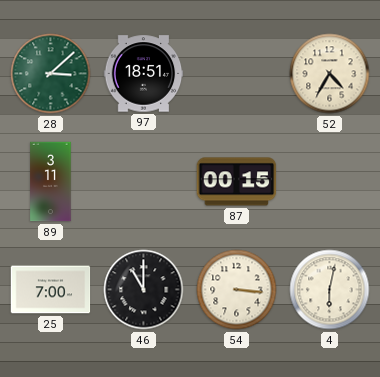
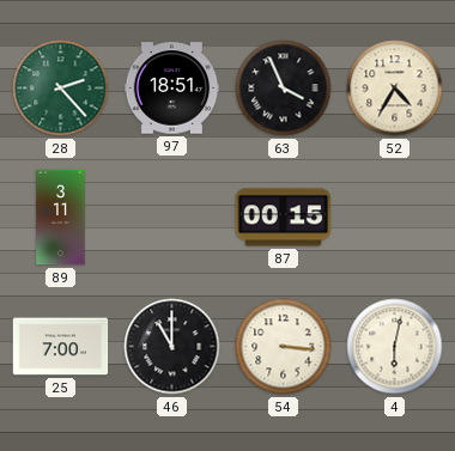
28: 3:08 -> 2:23 (61, 89)
63: none -> 3:56 (284, 89)
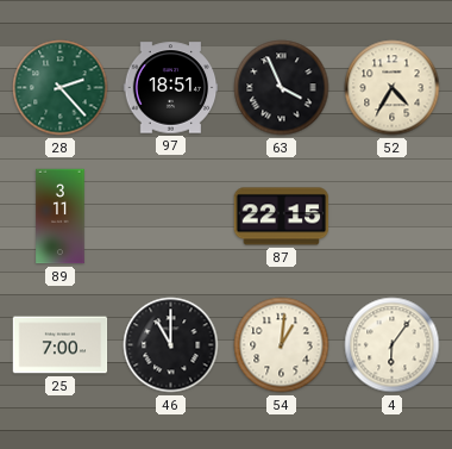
87: 00:15 -> 22:15 (282, 217)
54: 3:16 -> 1:01 (282, 345)
4: 6:02 -> 6:06 (393, 345)
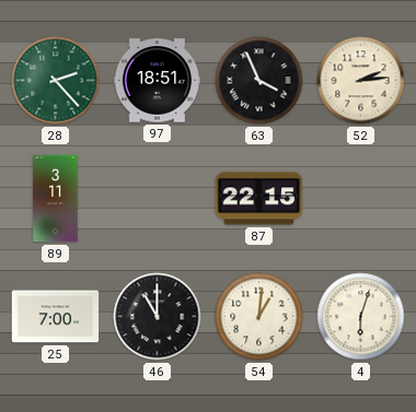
52: 4:35 -> 2:14 (361, 81)
4: 6:06 -> 6:03 (361, 317)
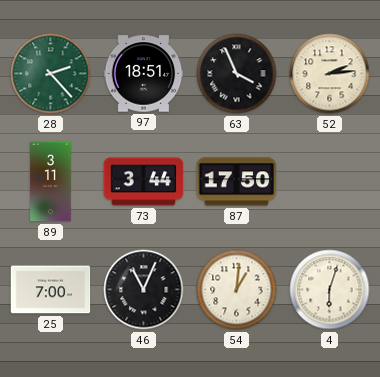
73: none -> 3:44 (144, 182)
87: 22:15 -> 17:50 (237, 182)
46: 11:00 -> 11:04 (144, 290)
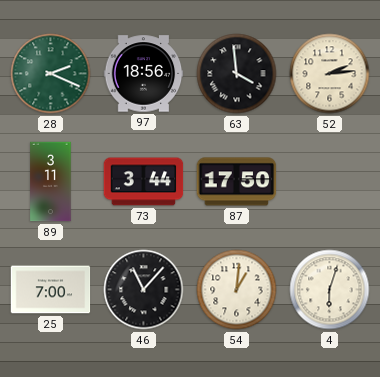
28: 2:23 -> 2:19 (51, 74)
97: 18:51 -> 18:56 (144, 74)
63: 3:56 -> 3:59 (237, 74)
46: 11:04 -> 11:07 (144, 290)
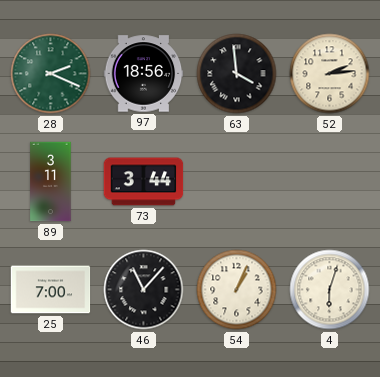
87: 17:50 -> none (237, 182)
54: 1:01 -> 1:04 (237, 290)
